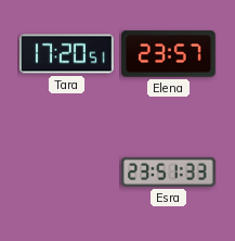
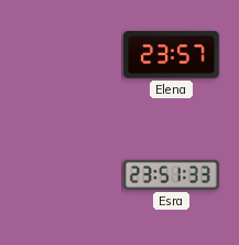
Tara: 17:20 -> none (67, 54)
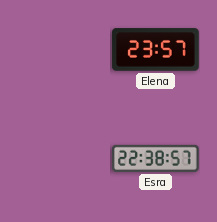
Esra: 23:51 -> 22:38 (156, 158)
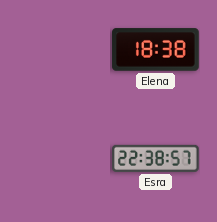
Elena: 23:57 -> 18:38 (156, 50)
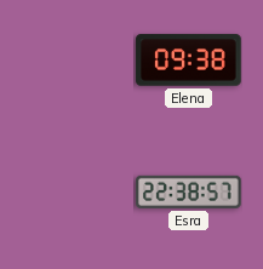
Elena: 18:38 -> 09:38 (189, 61)
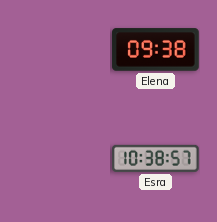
Esra: 22:38 -> 10:38 (156, 158)
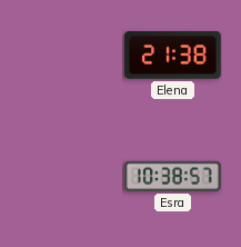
Elena: 09:38 -> 21:38 (173, 56)
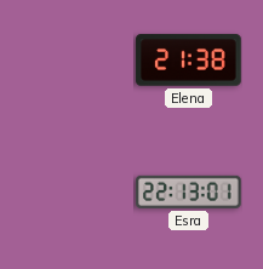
Esra: 10:38 -> 22:13 (189, 191)
